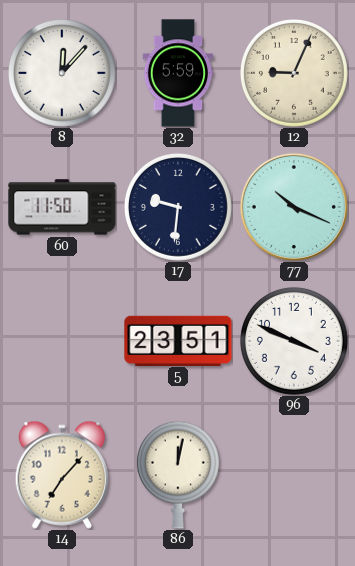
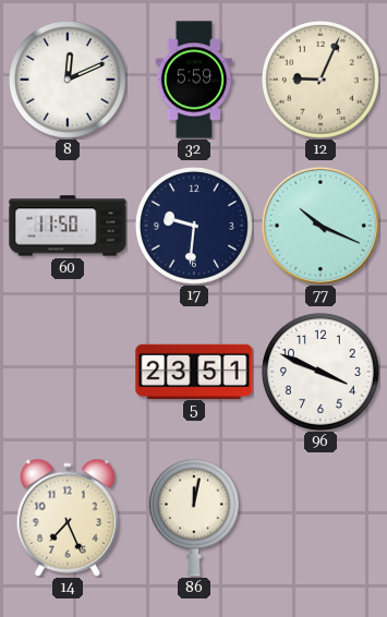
8: 12:07 -> 12:11 (68, 80)
14: 7:07 -> 7:26 (68, 518)
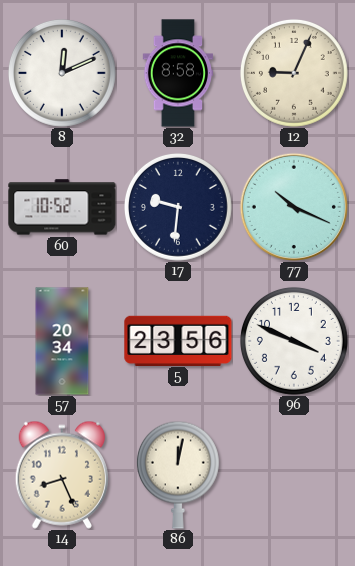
32: 5:59 -> 8:58 (178, 73)
60: 11:50 -> 10:52 (62, 207)
57: none -> 20:34 (62, 341)
5: 23:51 -> 23:56 (178, 340)
14: 7:26 -> 8:26 (62, 475)
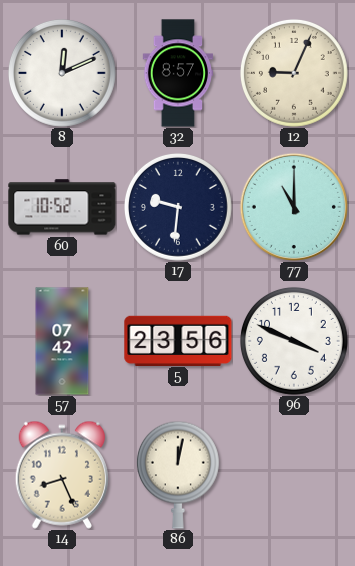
32: 8:58 -> 8:57 (178, 73)
77: 10:19 -> 11:00 (293, 206)
57: 20:34 -> 07:42 (62, 341)
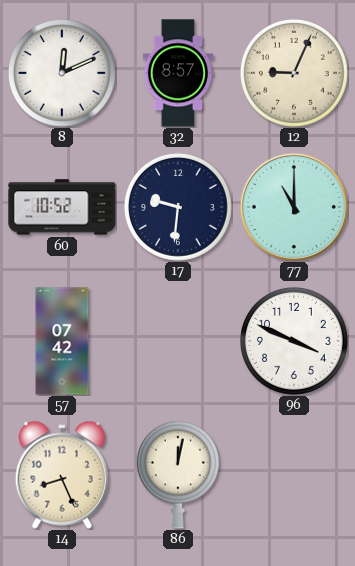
5: 23:56 -> none (178, 340)
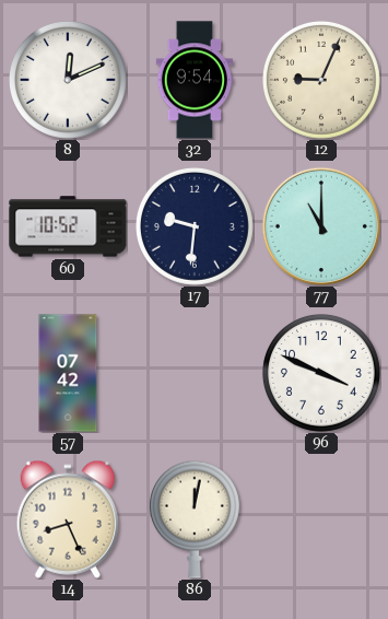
32: 8:57 -> 9:54 (195, 80)
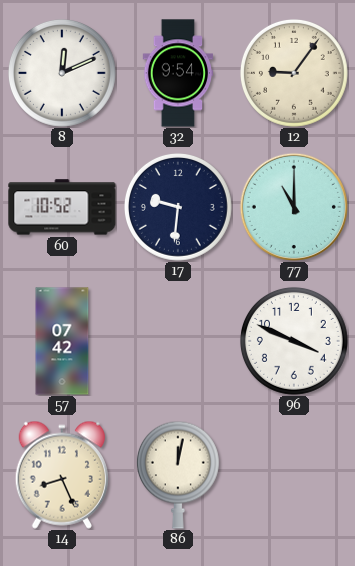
12: 9:04 -> 9:06 (294, 73)
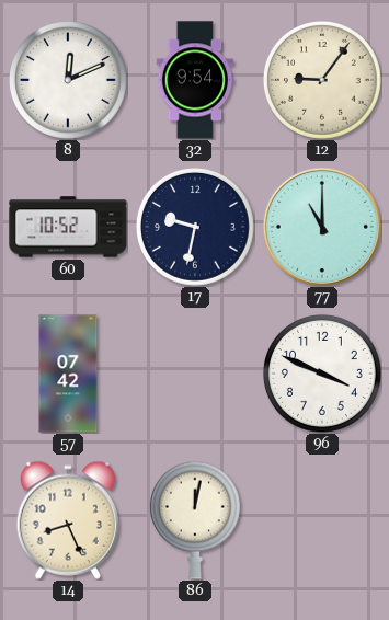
17: 9:31 -> 9:32 (195, 227)
